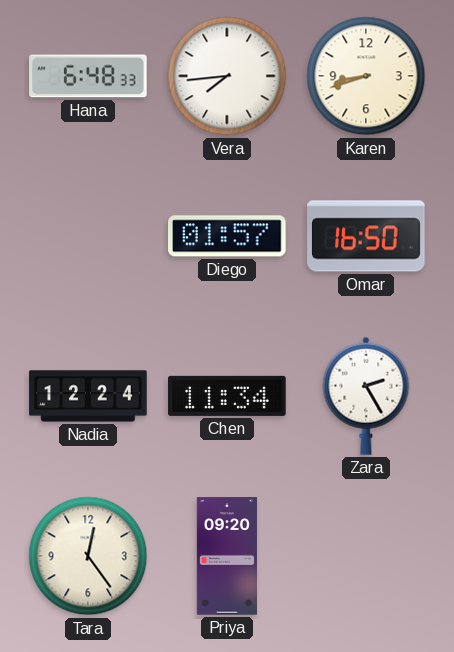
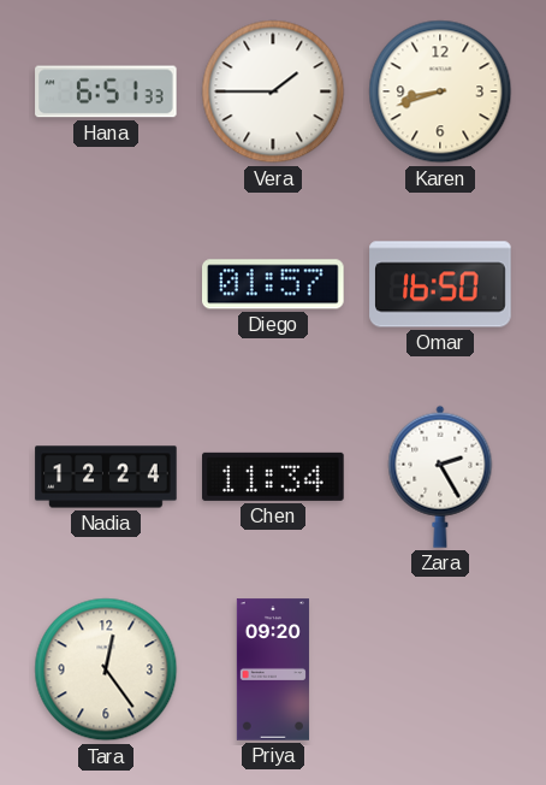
Hana: 6:48 -> 6:51 (106, 92)
Vera: 7:44 -> 1:45 (273, 92)
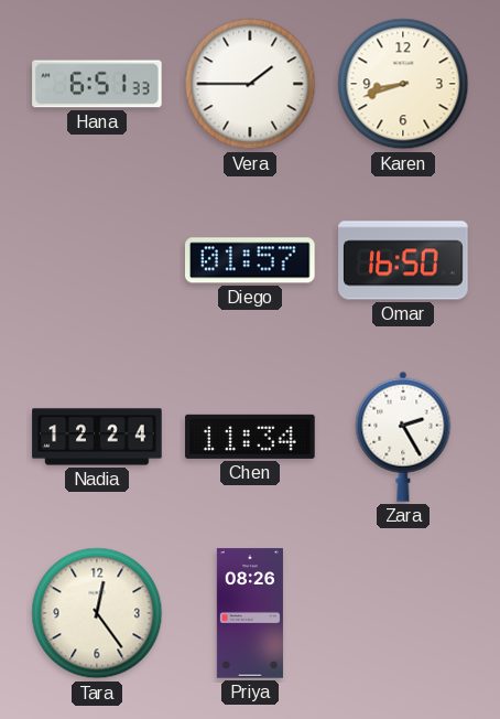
Priya: 09:20 -> 08:26 (250, 613)
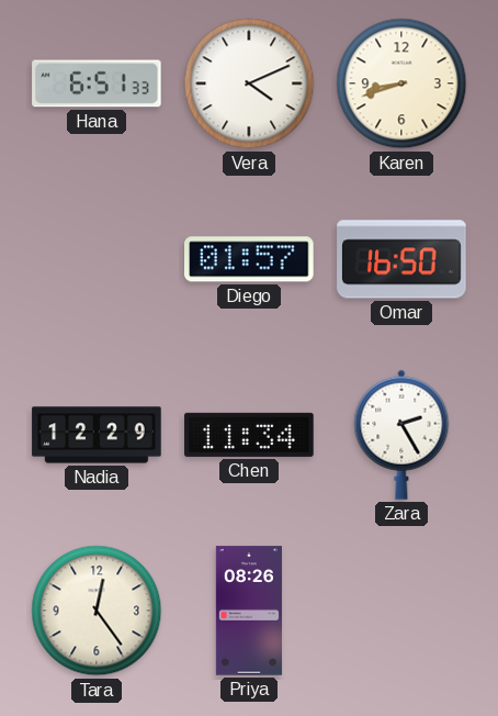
Vera: 1:45 -> 4:11 (249, 83)
Nadia: 12:24 -> 12:29 (97, 435)
